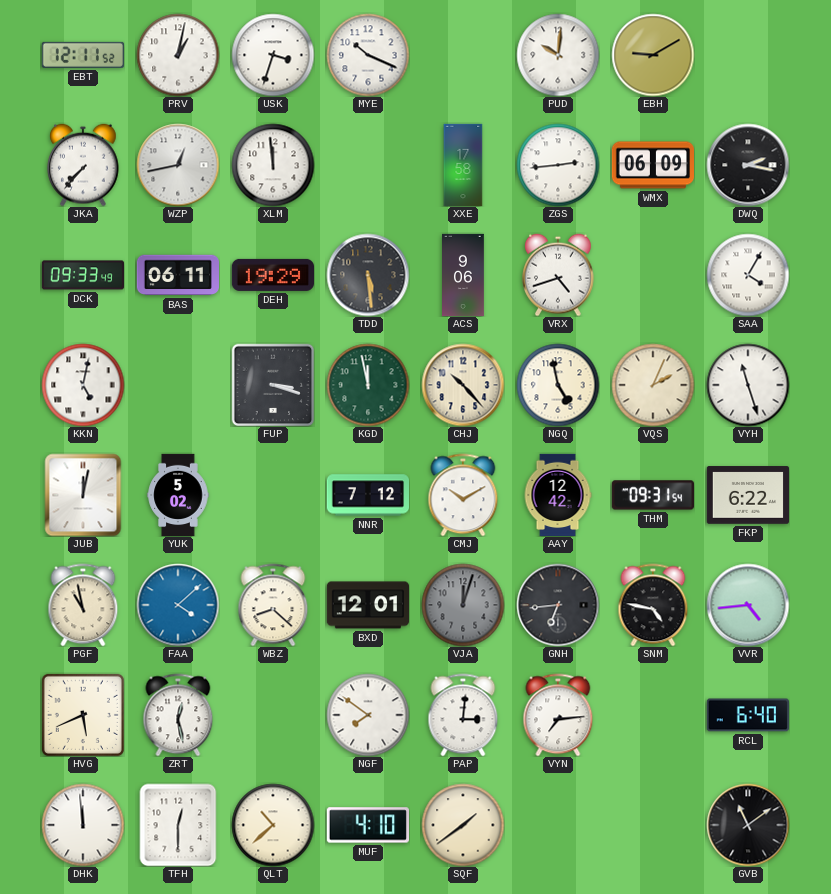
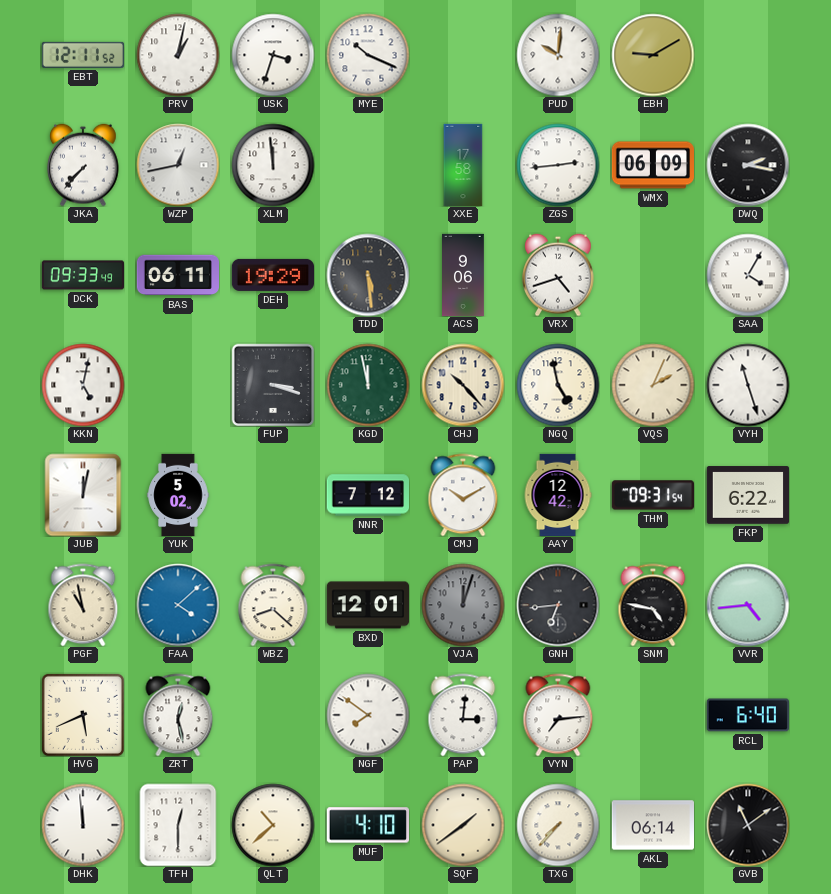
TXG: none -> 7:37 (558, 825)
AKL: none -> 06:14 (652, 825)
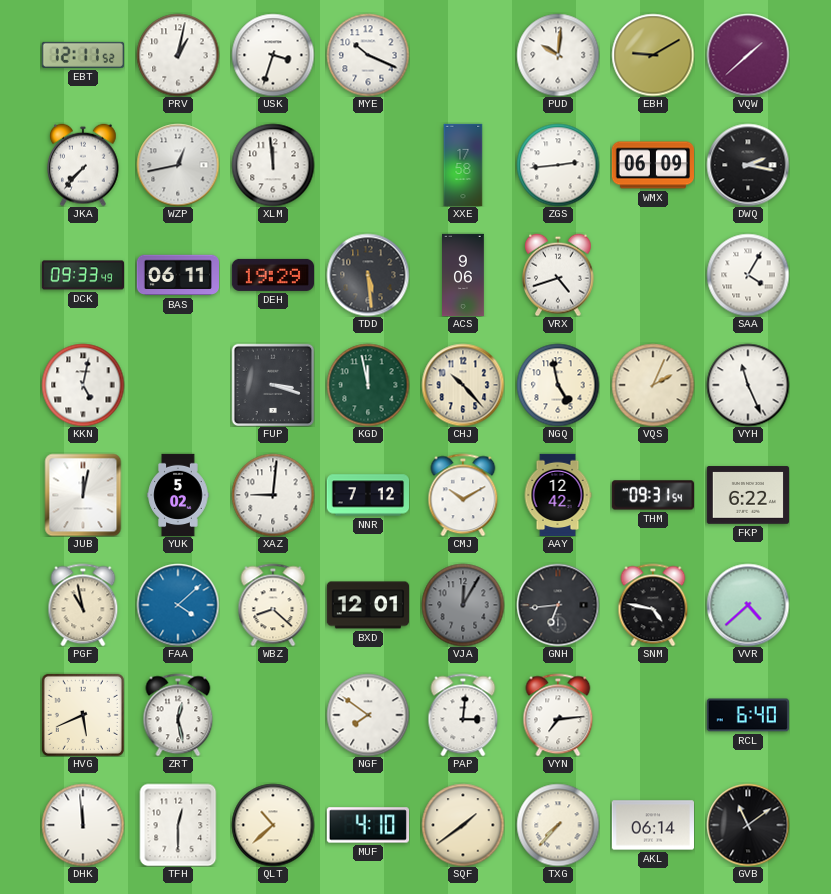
VQW: none -> 1:38 (748, 55)
VYH: 11:27 -> 11:26 (748, 385)
XAZ: none -> 9:01 (273, 495)
VJA: 12:03 -> 12:05 (463, 605)
VVR: 4:44 -> 4:38 (748, 605)
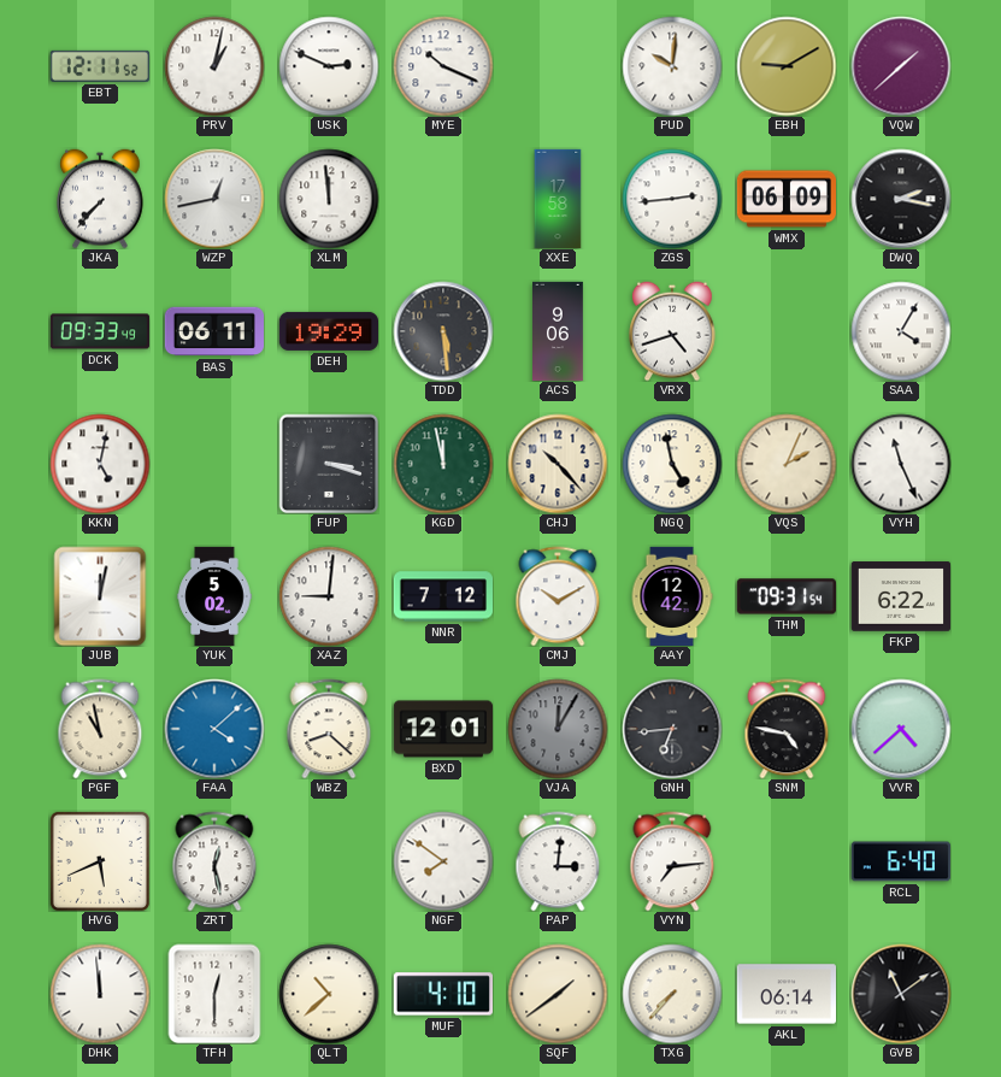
USK: 3:33 -> 2:49 (329, 66)
